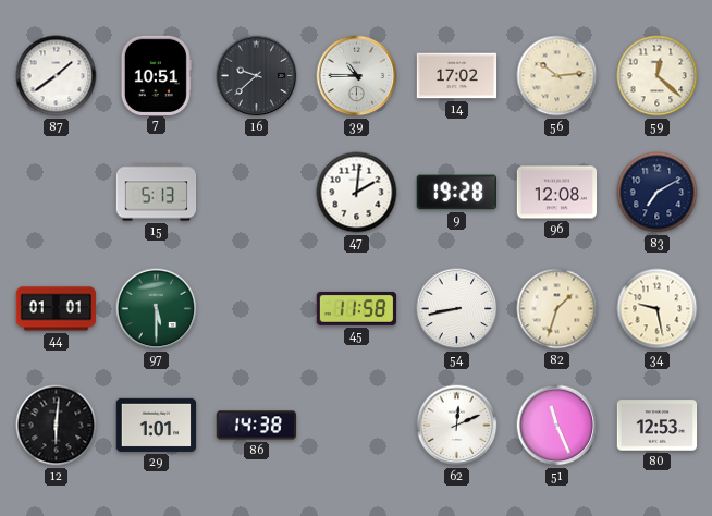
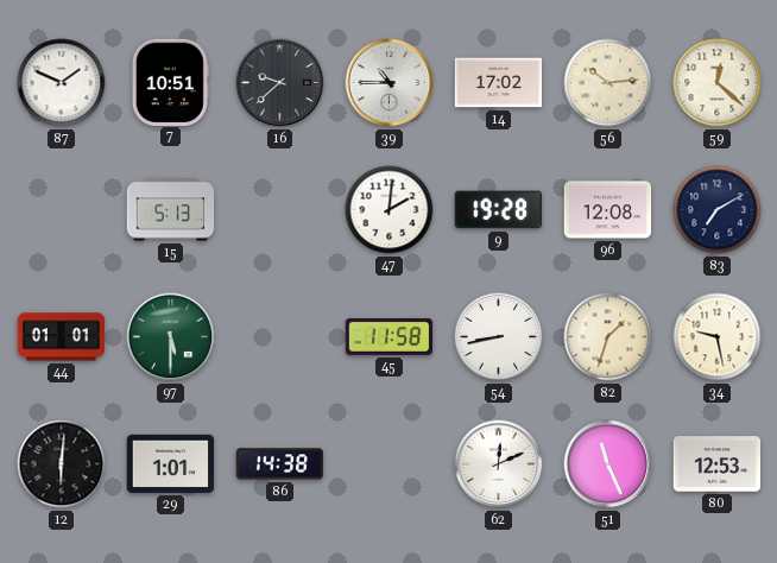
87: 1:39 -> 1:49 (62, 83)
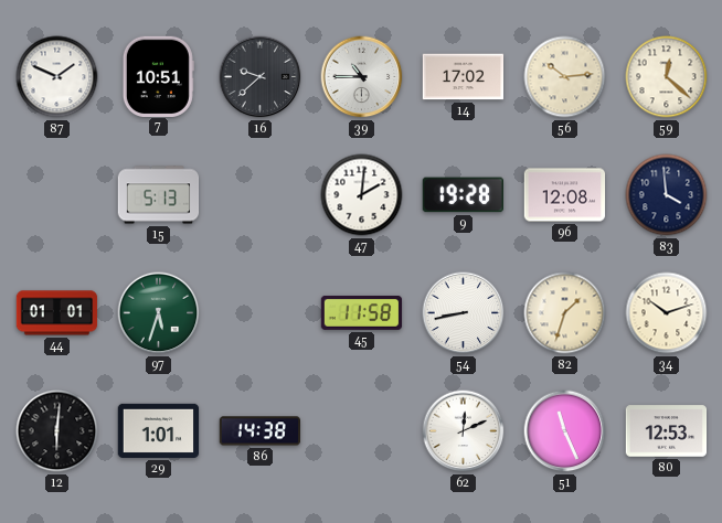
83: 7:10 -> 3:59 (667, 195)
97: 5:30 -> 5:33 (159, 313)
34: 9:28 -> 10:12 (667, 313)
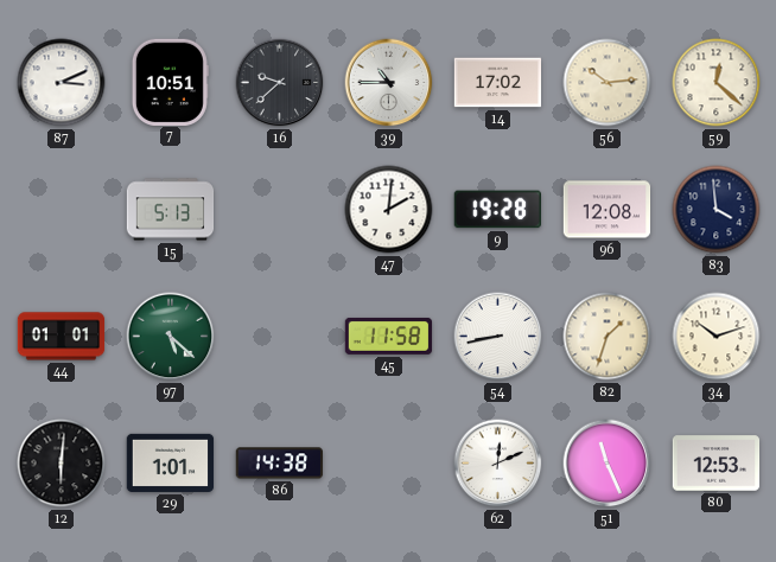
87: 1:49 -> 3:11 (62, 83)
97: 5:33 -> 5:22 (171, 337)
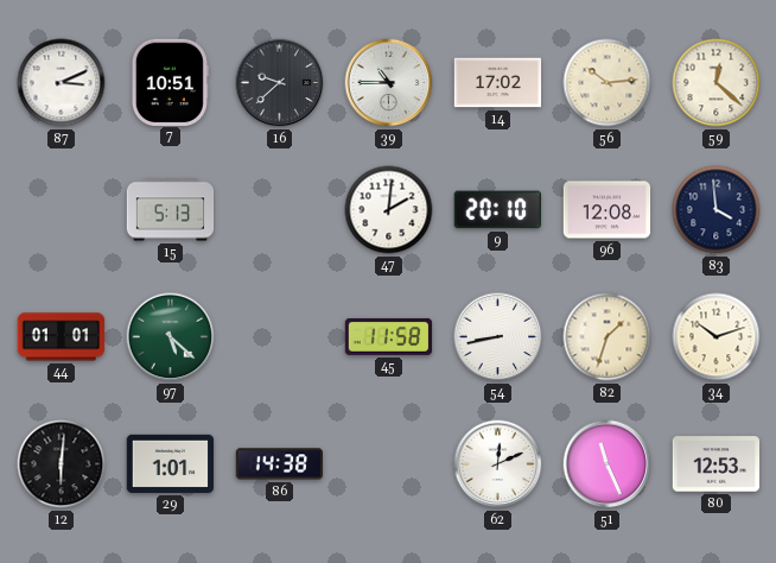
9: 19:28 -> 20:10 (497, 210)
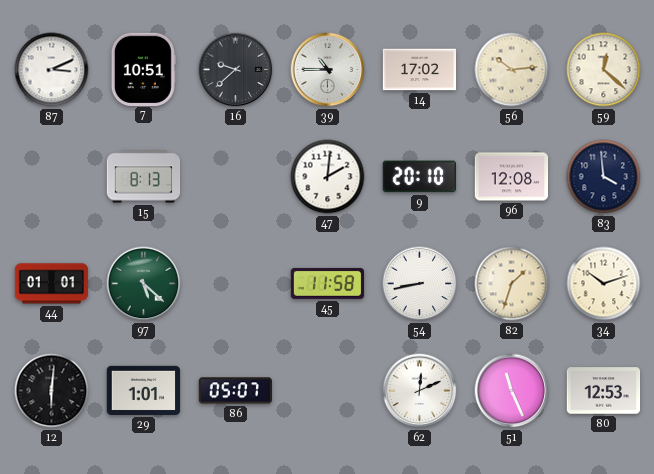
15: 5:13 -> 8:13 (144, 177)
86: 14:38 -> 05:07 (236, 391)
